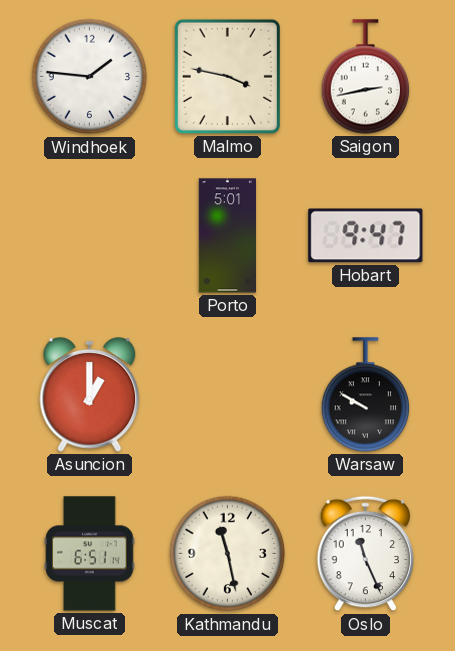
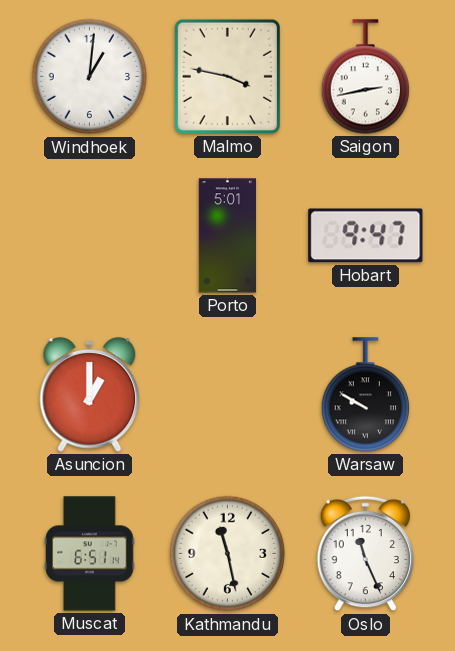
Windhoek: 1:46 -> 1:01 (90, 77)
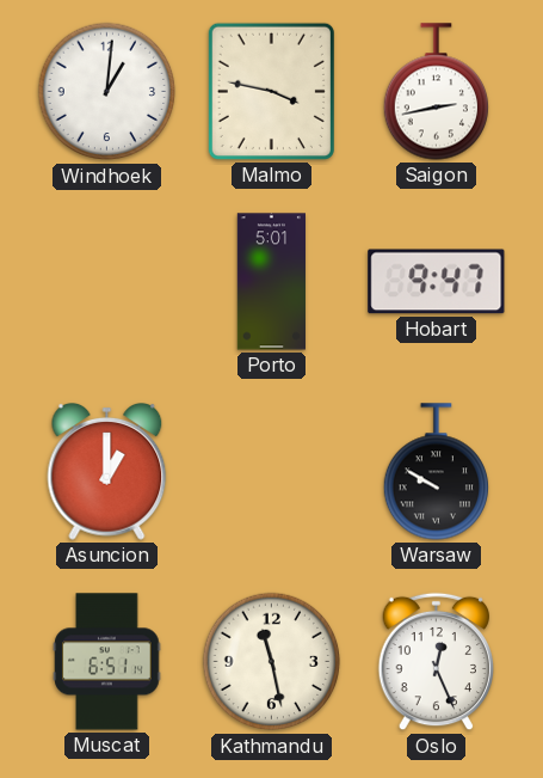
Oslo: 11:26 -> 12:26 (437, 662)
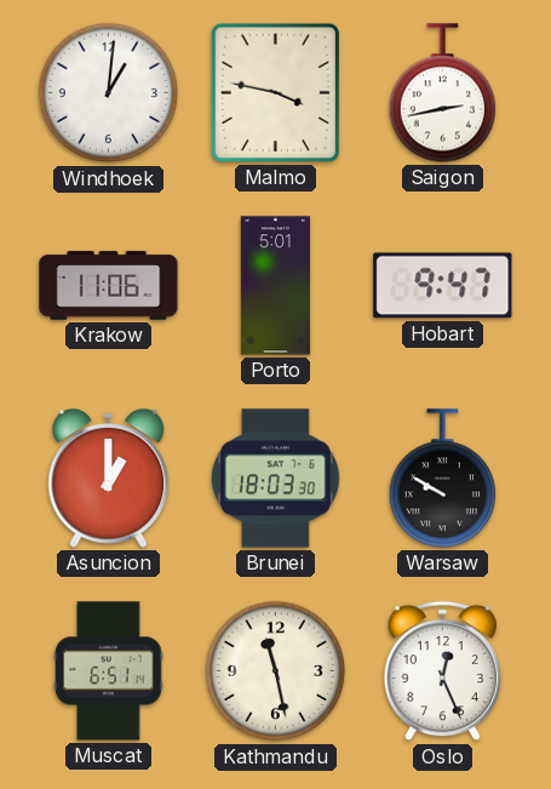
Krakow: none -> 11:06 (109, 286)
Brunei: none -> 18:03 (275, 479)
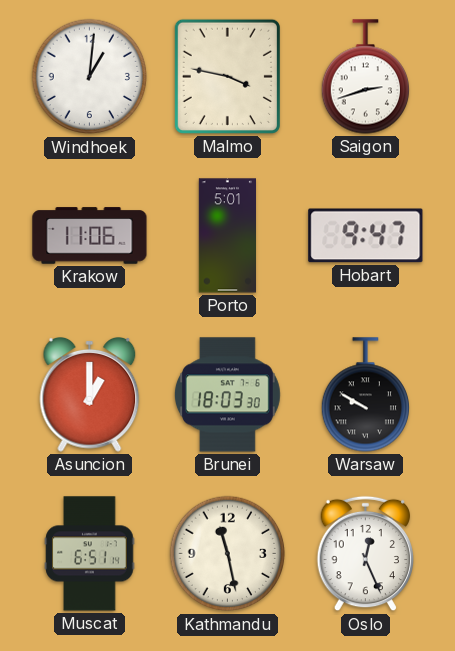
Saigon: 2:43 -> 2:42 (365, 77)
